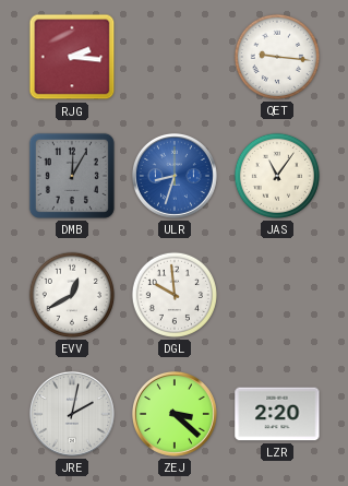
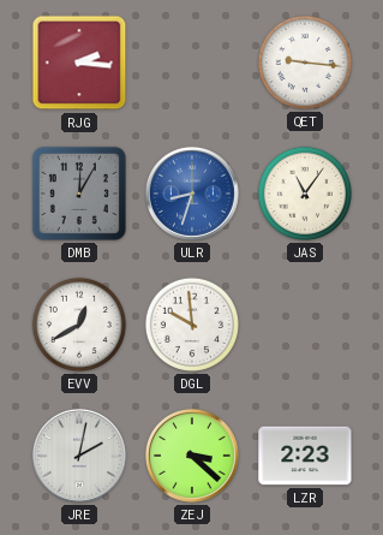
LZR: 2:20 -> 2:23 (305, 456)
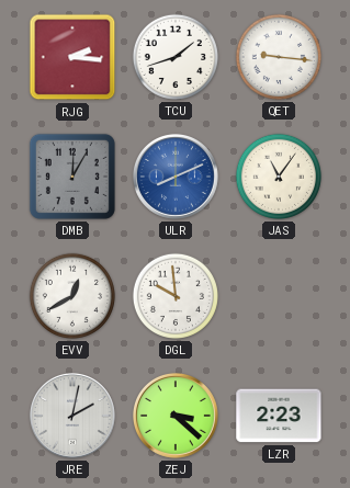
TCU: none -> 1:42 (176, 57)
ULR: 8:33 -> 8:11 (176, 177)
